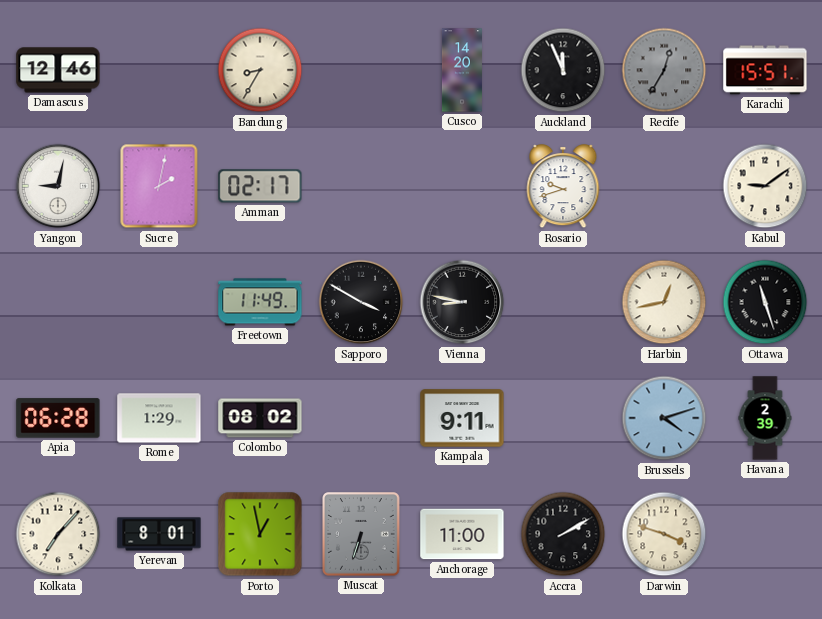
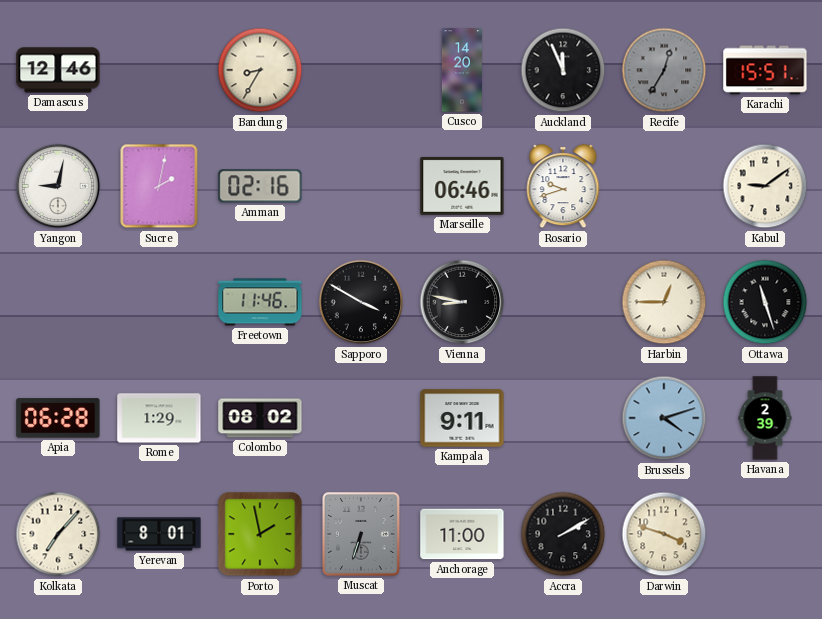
Amman: 02:17 -> 02:16 (260, 186)
Marseille: none -> 06:46 (462, 186)
Freetown: 11:49 -> 11:46 (260, 302)
Harbin: 12:43 -> 12:45 (664, 302)
Porto: 12:58 -> 1:58 (260, 534)
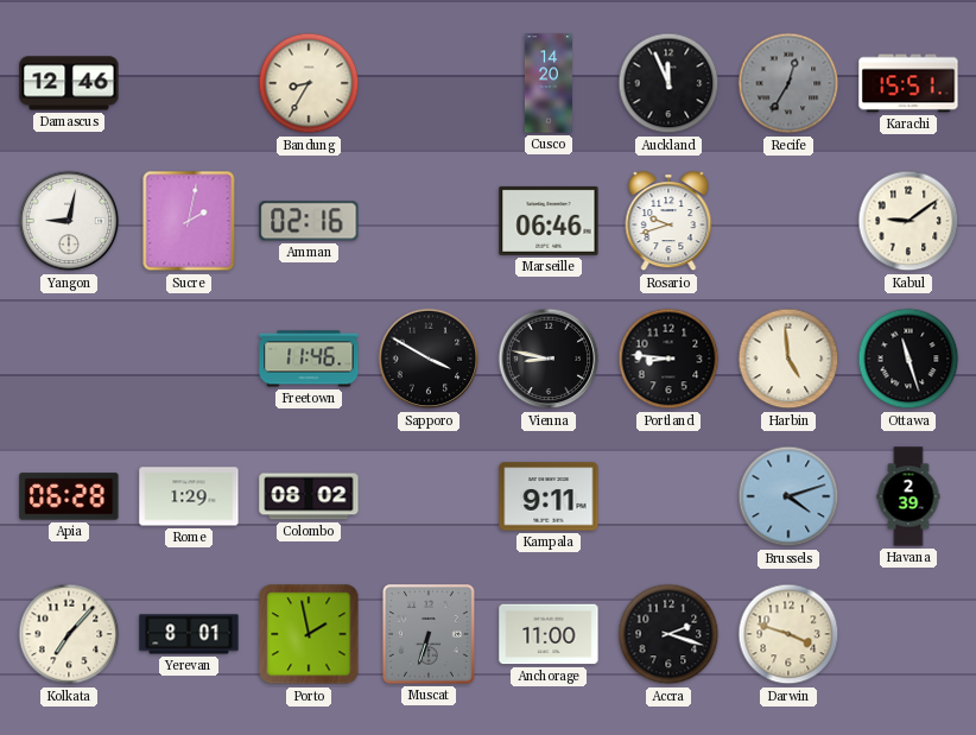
Portland: none -> 8:46 (668, 359)
Harbin: 12:45 -> 4:59 (788, 359)
Accra: 2:10 -> 2:18 (668, 634)
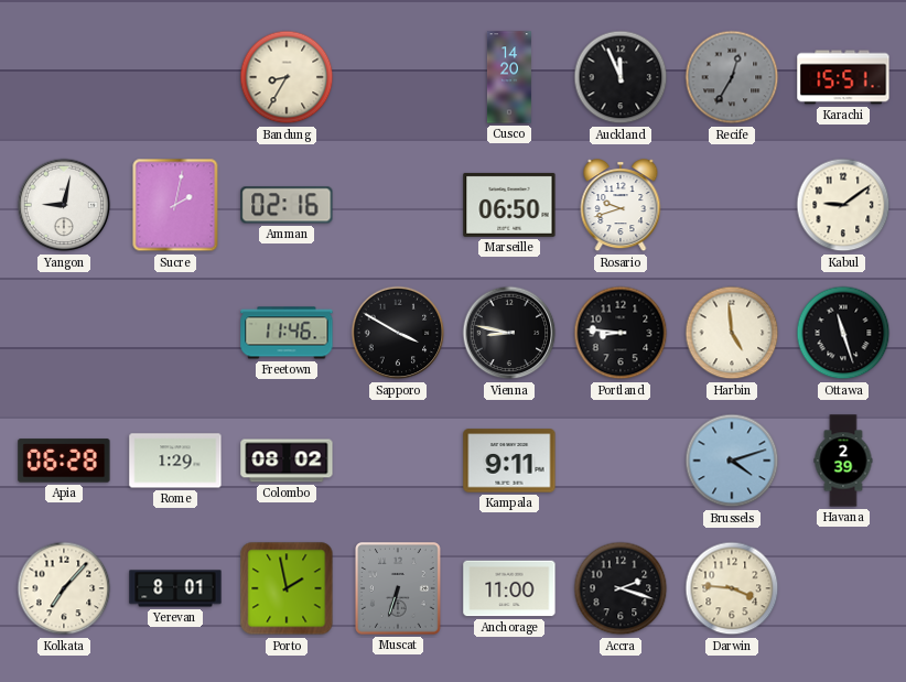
Damascus: 12:46 -> none (69, 83)
Marseille: 06:46 -> 06:50 (509, 205)
Darwin: 3:48 -> 3:46 (732, 588)
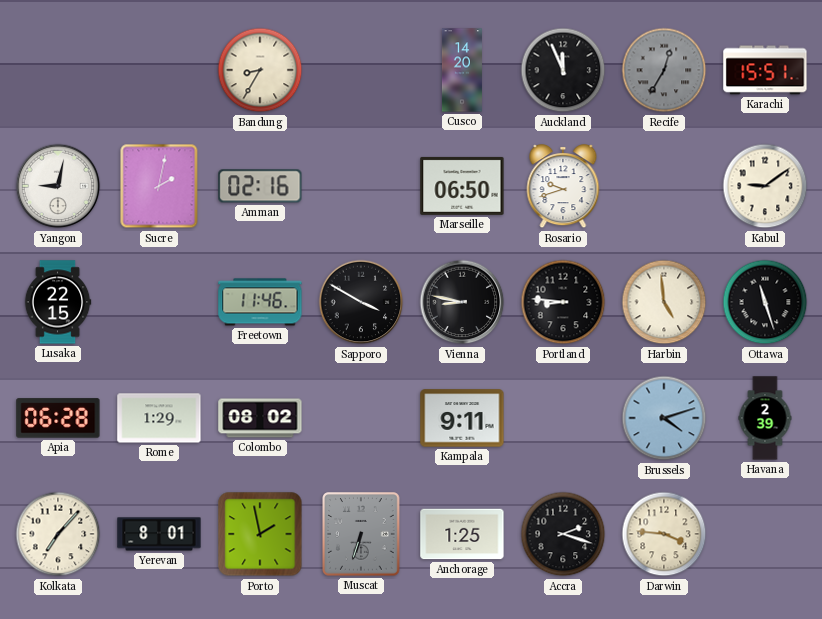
Lusaka: none -> 22:15 (58, 302)
Anchorage: 11:00 -> 1:25 (462, 534)
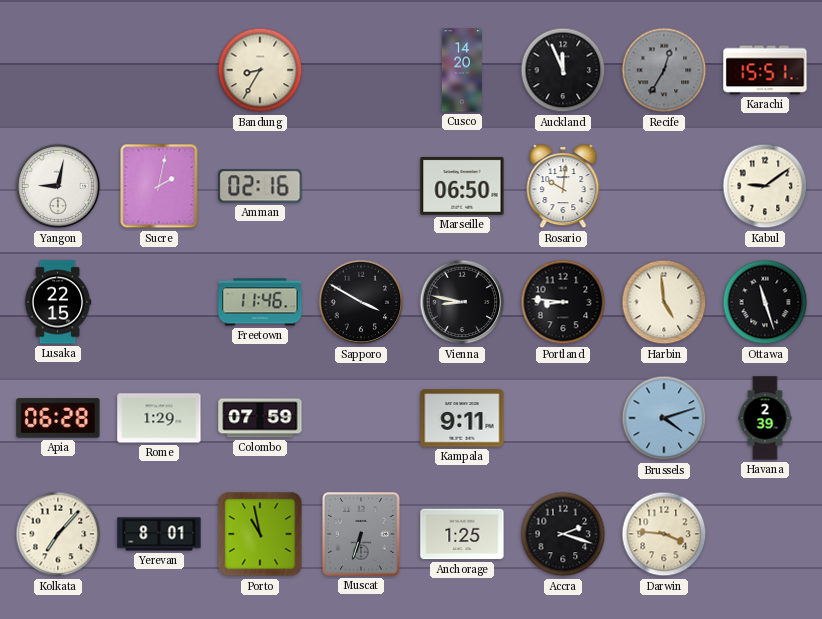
Rosario: 9:42 -> 10:01 (563, 187)
Colombo: 08:02 -> 07:59 (260, 418)
Porto: 1:58 -> 10:58 (260, 534)
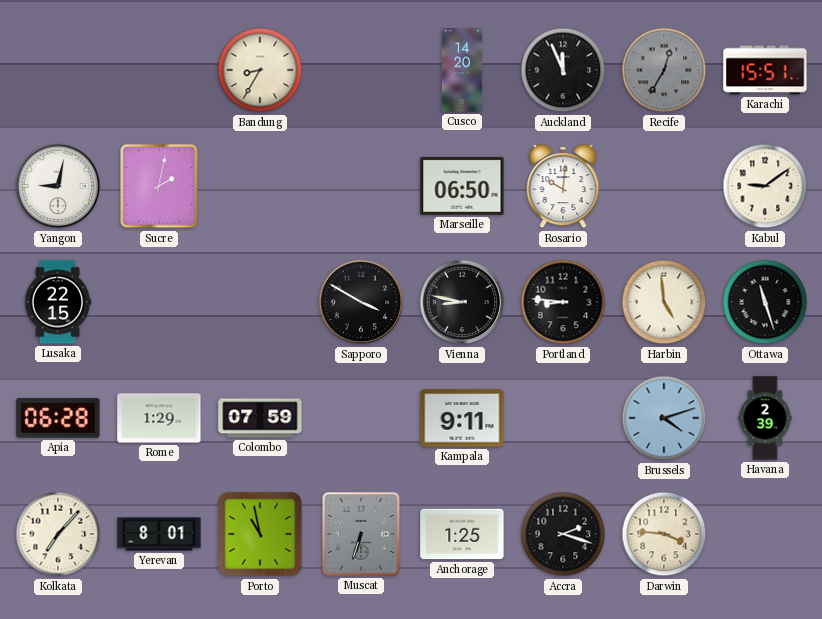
Amman: 02:16 -> none (260, 186)
Freetown: 11:46 -> none (260, 302)
